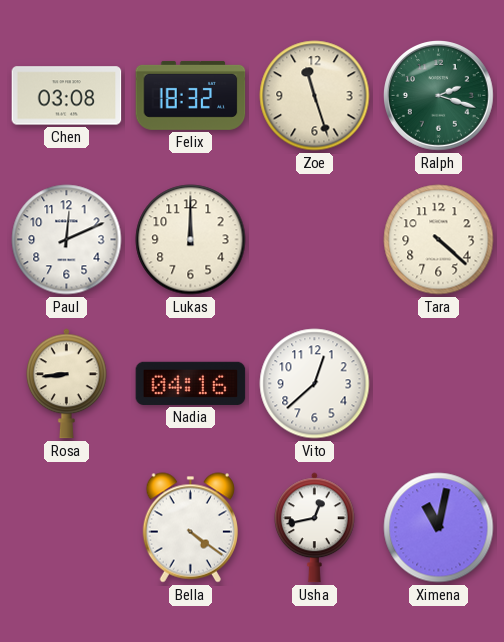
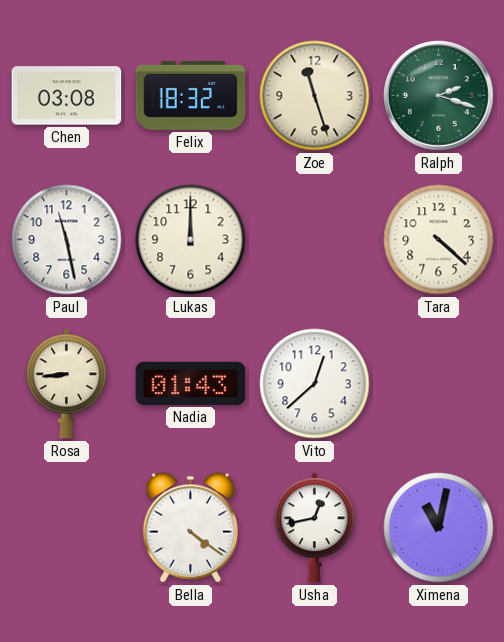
Paul: 12:11 -> 11:28 (67, 240)
Nadia: 04:16 -> 01:43 (191, 383)
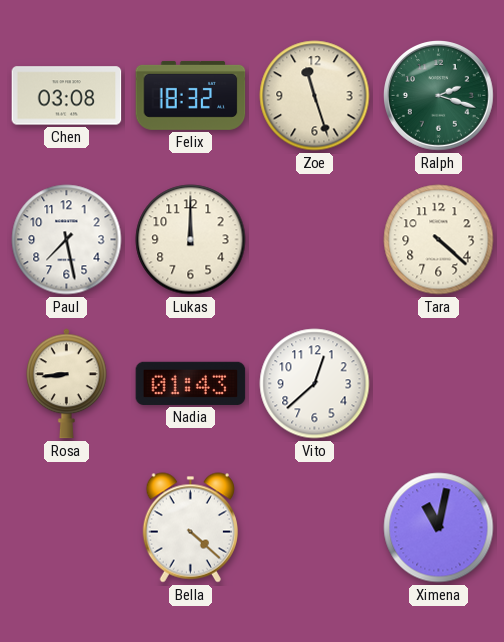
Paul: 11:28 -> 7:28 (67, 240)
Bella: 4:21 -> 4:22 (190, 528)
Usha: 12:43 -> none (314, 528)
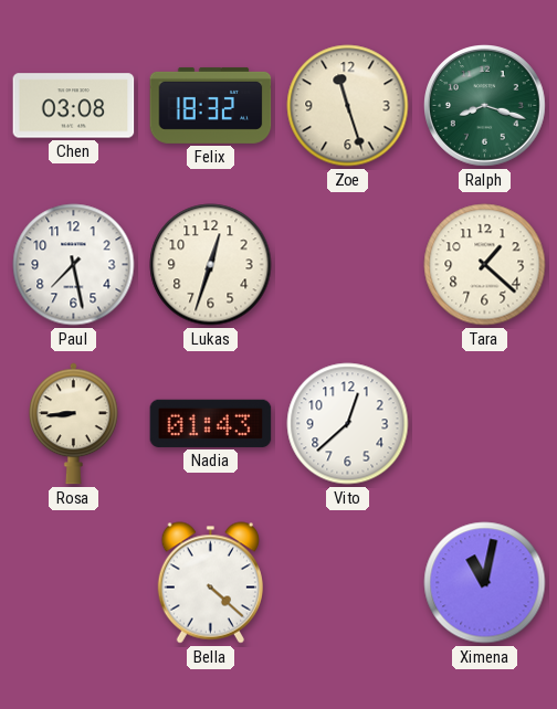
Ralph: 2:18 -> 8:18 (485, 106)
Lukas: 12:00 -> 12:33 (211, 265)
Tara: 4:22 -> 1:22 (485, 265)
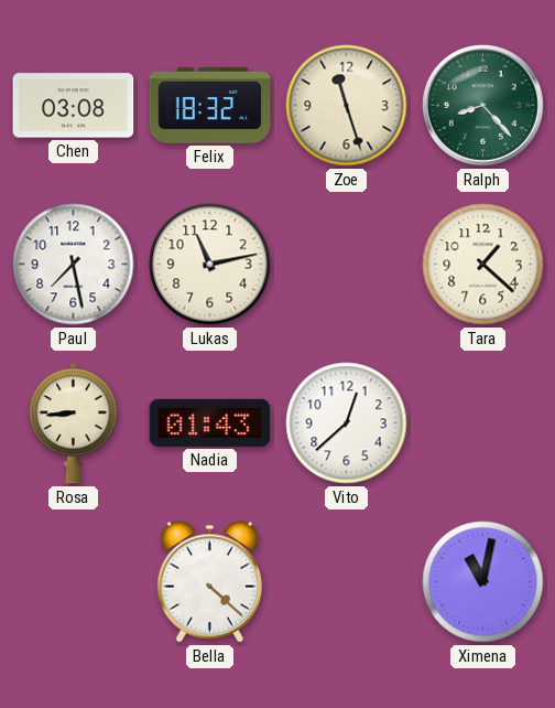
Ralph: 8:18 -> 8:23 (483, 106)
Lukas: 12:33 -> 11:13 (210, 265)
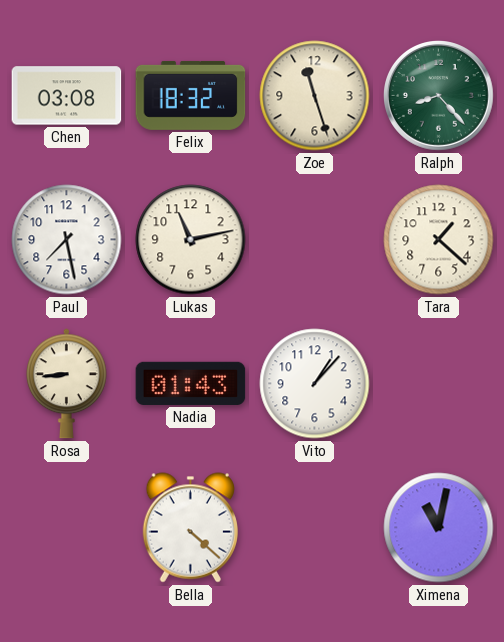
Vito: 12:38 -> 1:07 (315, 384)
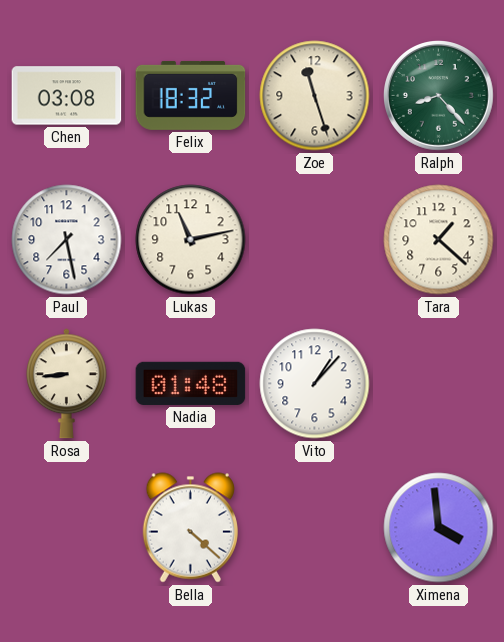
Nadia: 01:43 -> 01:48 (191, 383)
Ximena: 11:02 -> 3:59 (439, 528)
